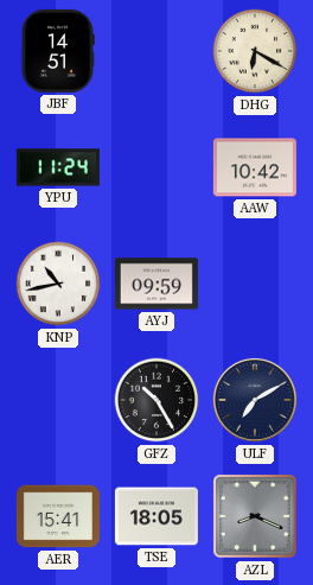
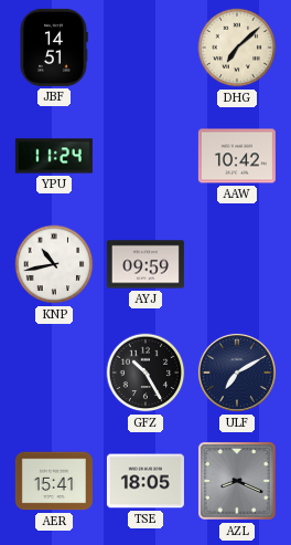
DHG: 6:20 -> 7:08 (237, 48)
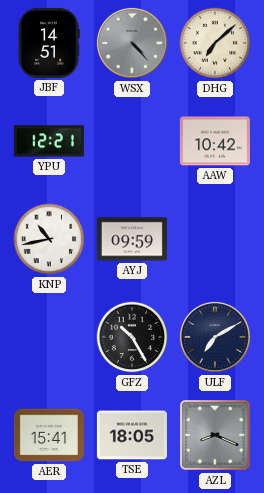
WSX: none -> 4:23 (132, 43)
YPU: 11:24 -> 12:21 (49, 141)
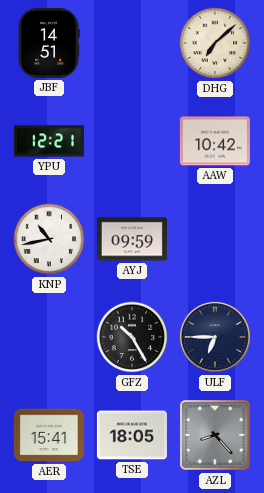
WSX: 4:23 -> none (132, 43)
ULF: 7:10 -> 6:45 (215, 337)
AZL: 8:19 -> 8:23 (215, 435)
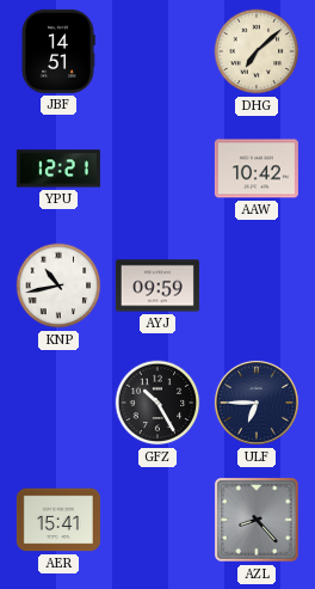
TSE: 18:05 -> none (132, 435)
